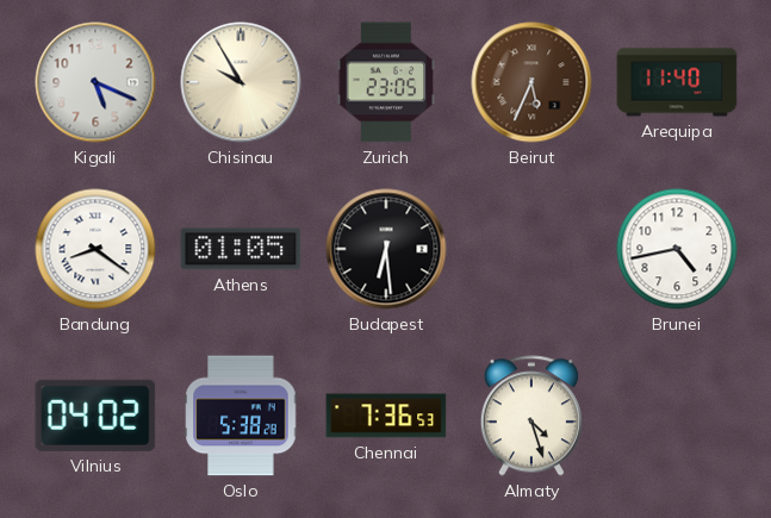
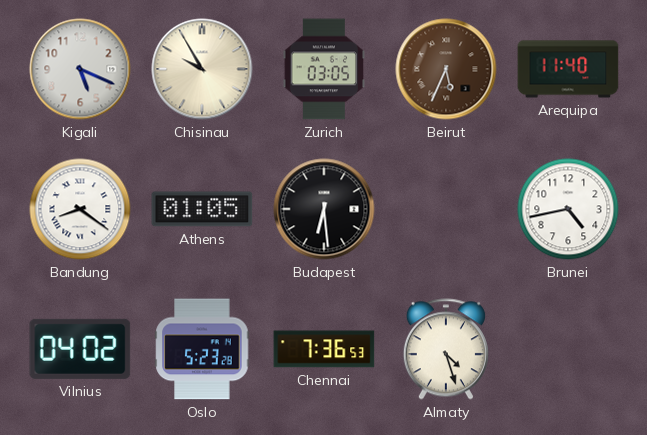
Zurich: 23:05 -> 03:05 (324, 69)
Oslo: 5:38 -> 5:23 (202, 349)
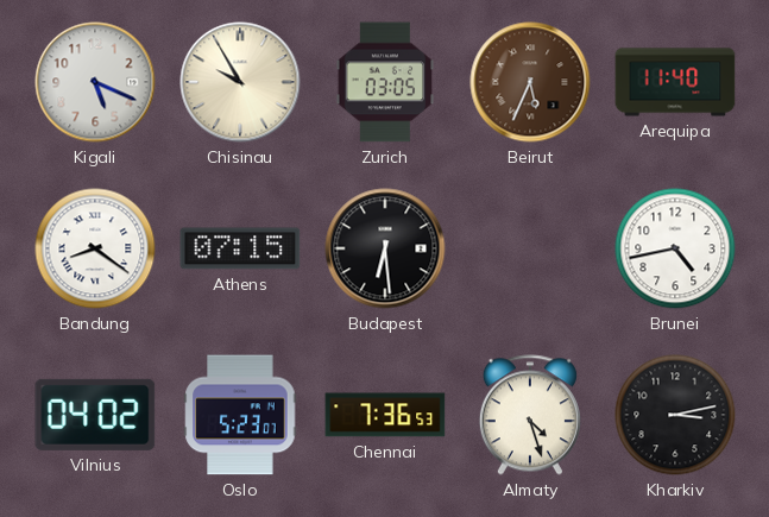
Athens: 01:05 -> 07:15 (240, 248)
Oslo: 5:23:28 -> 5:23:07 (240, 415)
Kharkiv: none -> 3:13 (675, 415)
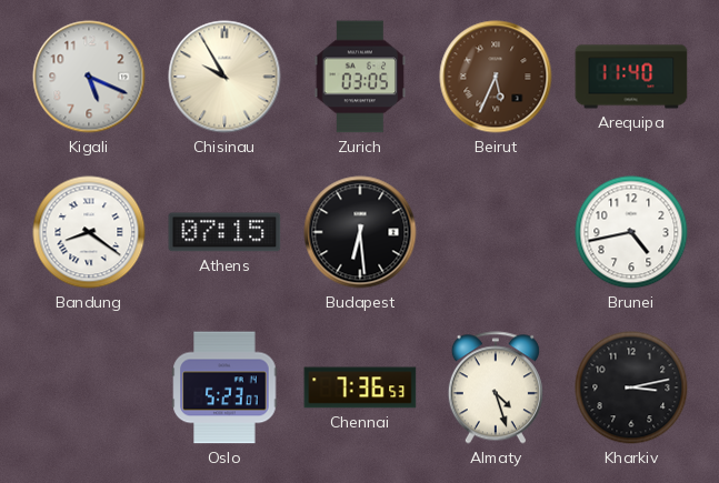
Vilnius: 04:02 -> none (95, 415)
